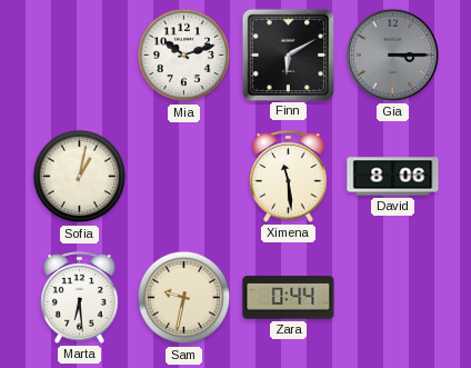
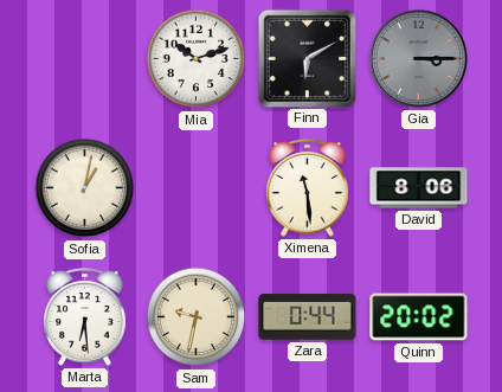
Quinn: none -> 20:02 (419, 317)
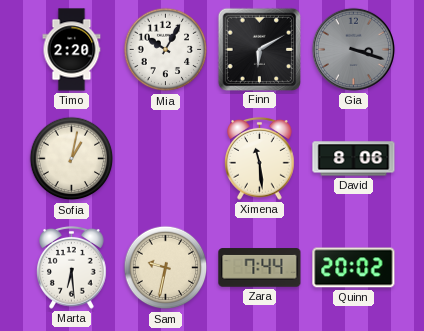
Timo: none -> 2:20 (72, 50)
Mia: 10:12 -> 10:05 (166, 50)
Gia: 3:15 -> 3:18 (353, 49)
Zara: 0:44 -> 7:44 (260, 268)
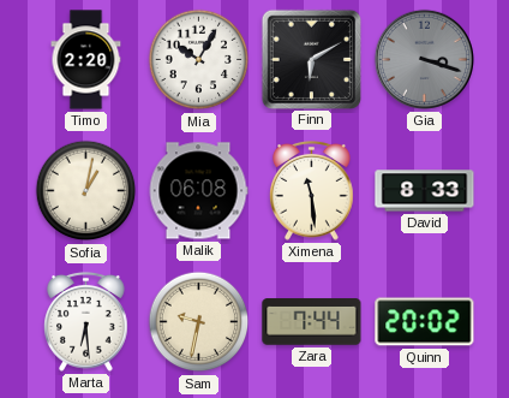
Malik: none -> 06:08 (198, 191)
David: 8:06 -> 8:33 (425, 191)
